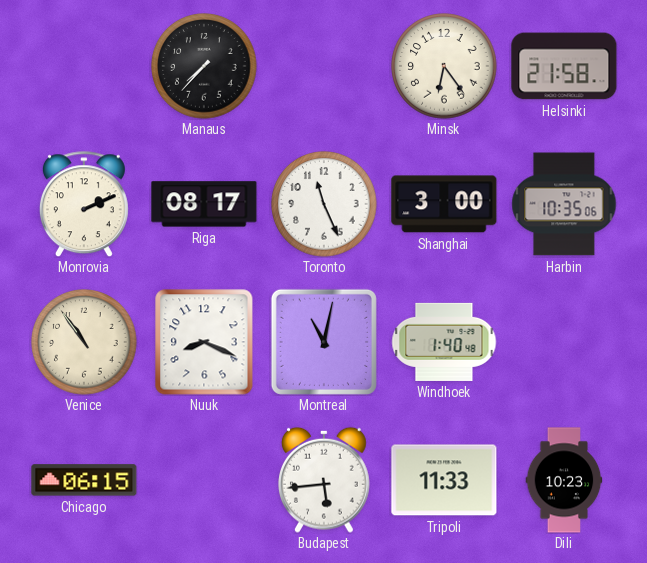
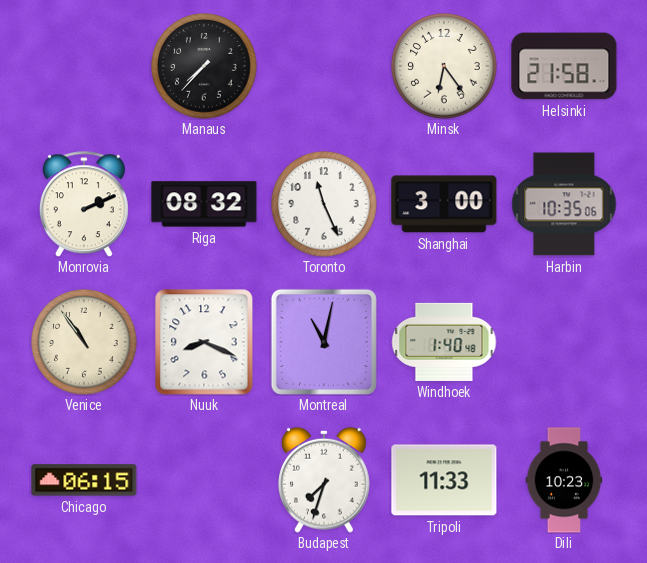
Riga: 08:17 -> 08:32 (204, 204)
Budapest: 5:44 -> 7:33 (325, 480)
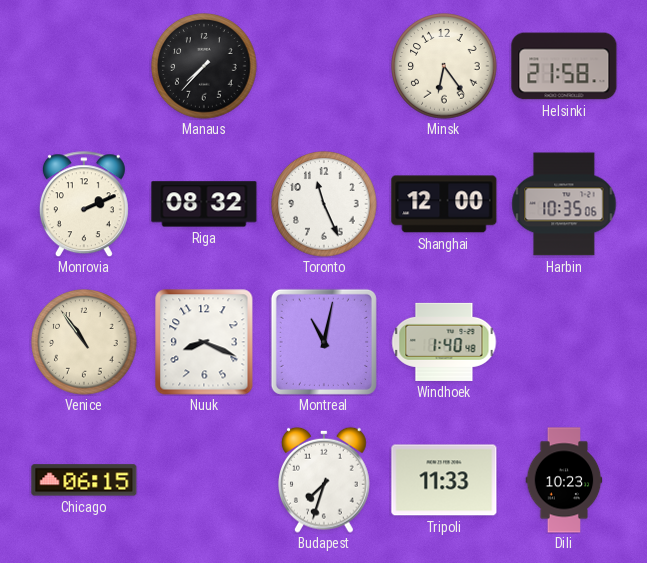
Shanghai: 3:00 -> 12:00 (444, 204)
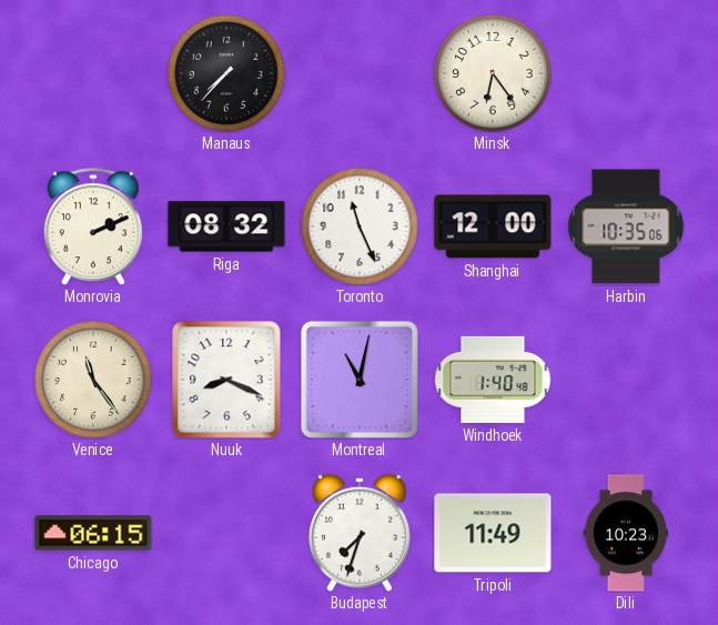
Helsinki: 21:58 -> none (564, 66)
Venice: 10:54 -> 11:24 (93, 380)
Tripoli: 11:33 -> 11:49 (493, 533)
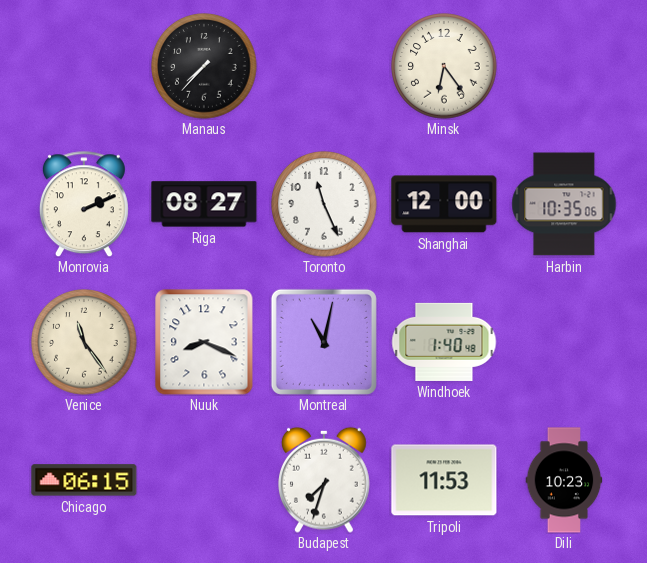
Riga: 08:32 -> 08:27 (204, 204)
Tripoli: 11:49 -> 11:53 (444, 480)
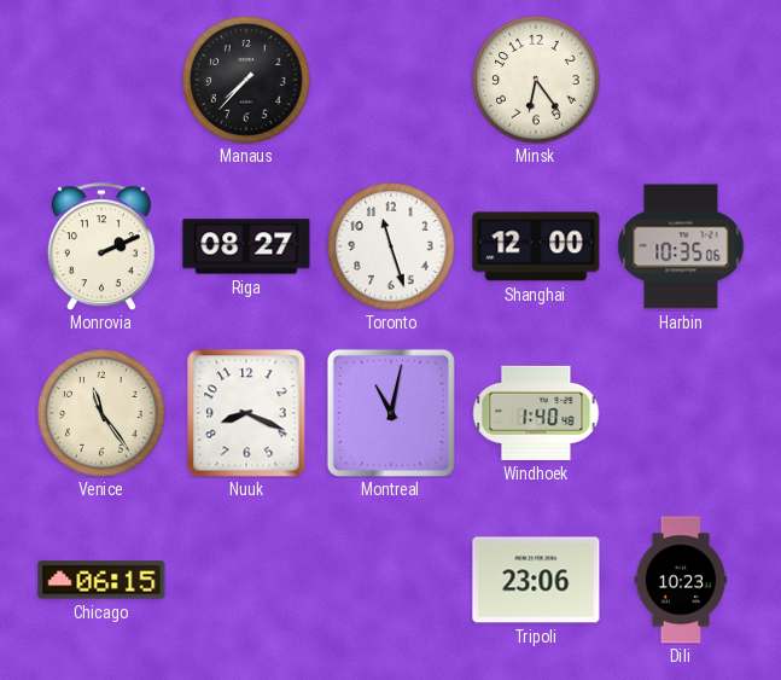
Toronto: 11:26 -> 11:27 (391, 246)
Budapest: 7:33 -> none (325, 480)
Tripoli: 11:53 -> 23:06 (536, 580)
